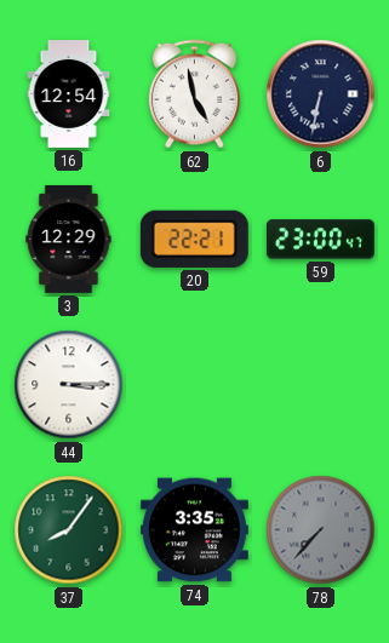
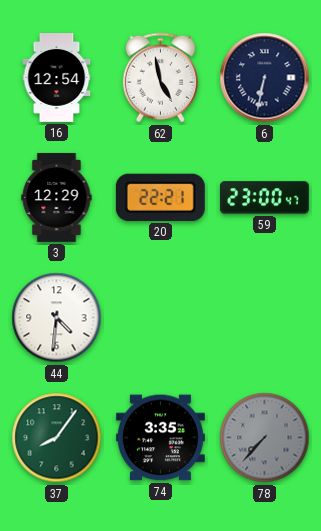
44: 3:15 -> 4:31 (57, 318)
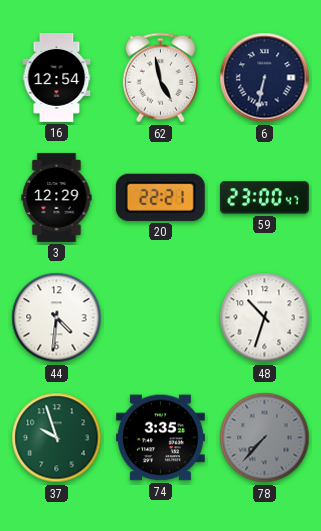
48: none -> 10:33 (265, 318)
37: 8:06 -> 9:57 (57, 438)
